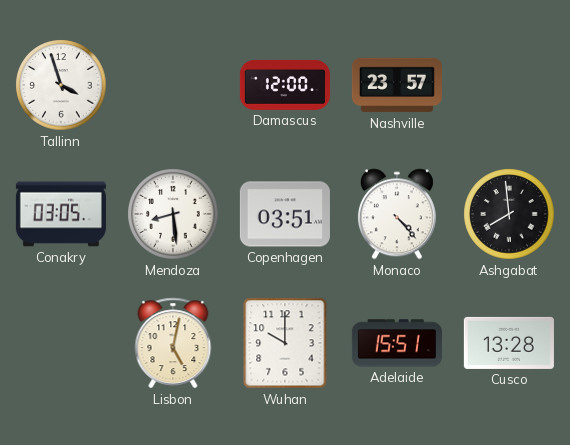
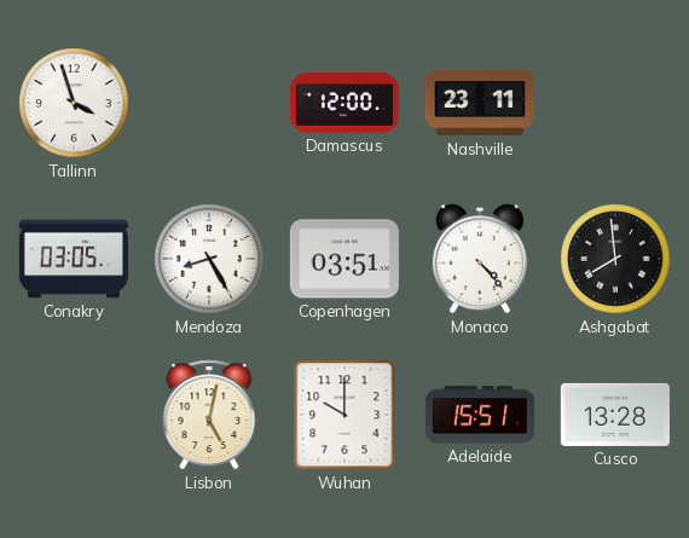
Nashville: 23:57 -> 23:11 (480, 103)
Mendoza: 8:29 -> 8:25 (209, 259)
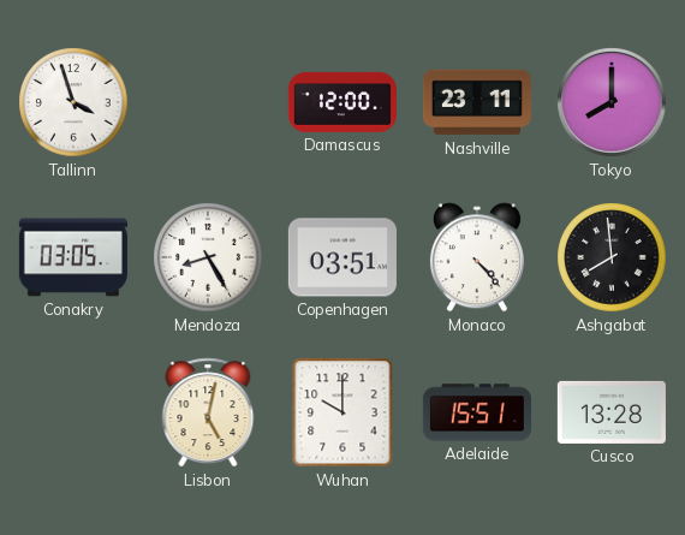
Tokyo: none -> 8:00 (612, 102)
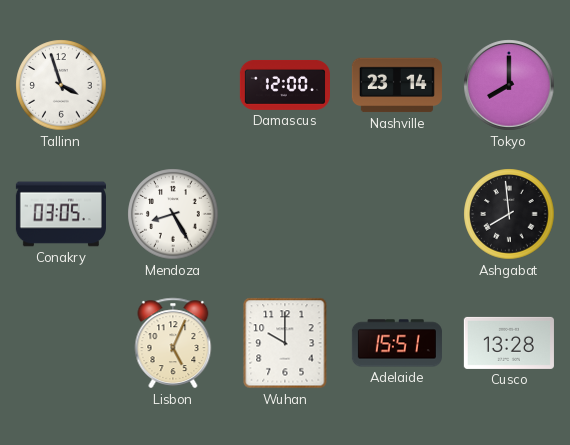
Nashville: 23:11 -> 23:14 (397, 85)
Copenhagen: 03:51 -> none (342, 257)
Monaco: 4:23 -> none (477, 257)
Lisbon: 5:02 -> 5:04 (173, 343)
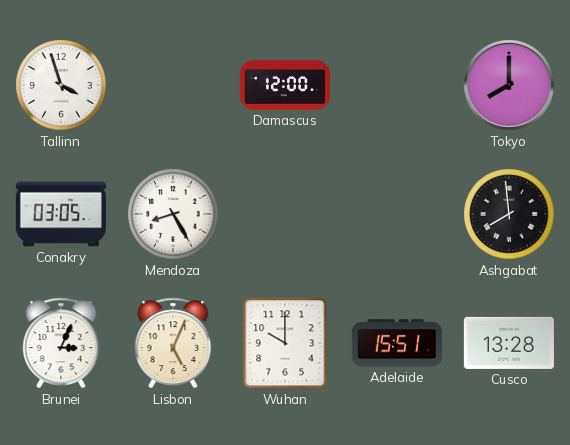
Nashville: 23:14 -> none (397, 85)
Brunei: none -> 3:04 (61, 343)
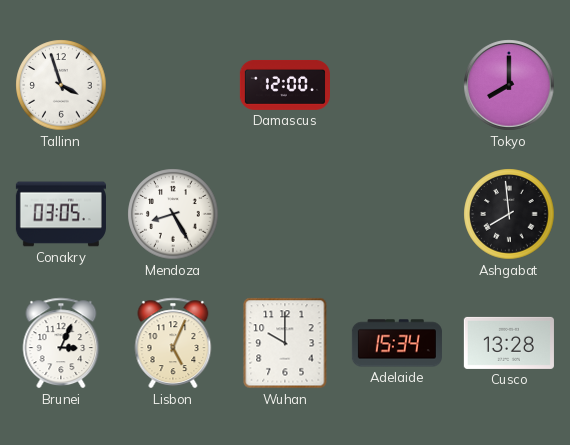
Adelaide: 15:51 -> 15:34 (397, 343)
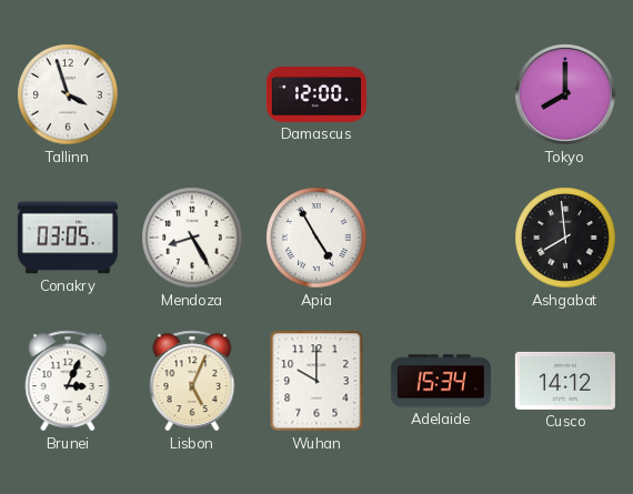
Apia: none -> 4:55 (316, 238)
Cusco: 13:28 -> 14:12 (565, 381)
